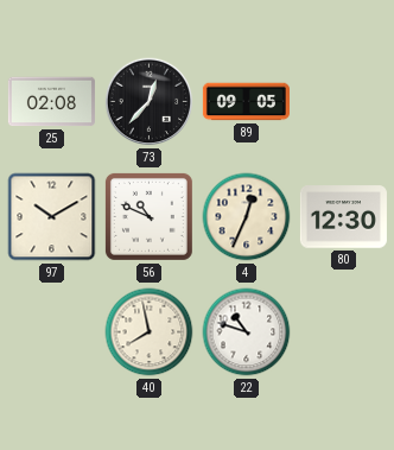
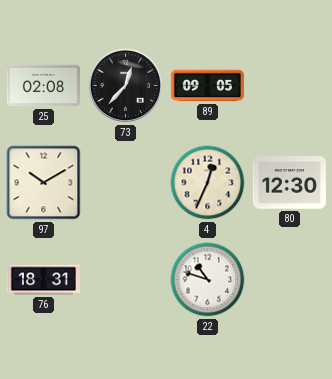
56: 10:49 -> none (148, 216)
76: none -> 18:31 (43, 280)
40: 7:58 -> none (150, 332)
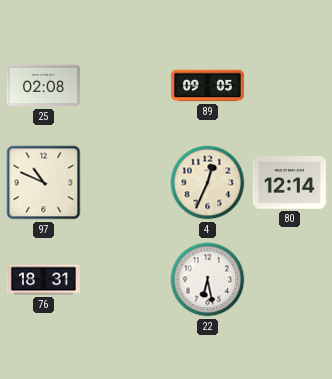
73: 12:37 -> none (126, 86)
97: 10:10 -> 10:49 (44, 183)
80: 12:30 -> 12:14 (289, 183)
22: 10:48 -> 6:28 (208, 280)
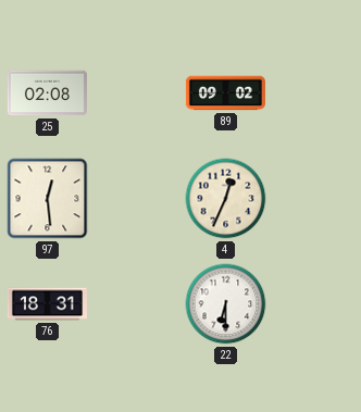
89: 09:05 -> 09:02 (225, 93)
97: 10:49 -> 12:29 (48, 199)
80: 12:14 -> none (289, 183)
22: 6:28 -> 6:30 (226, 304)
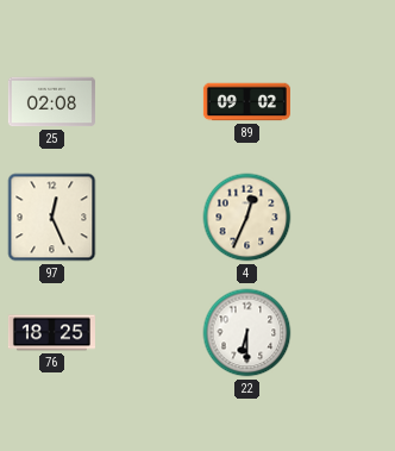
97: 12:29 -> 12:26 (52, 218)
76: 18:31 -> 18:25 (51, 333)
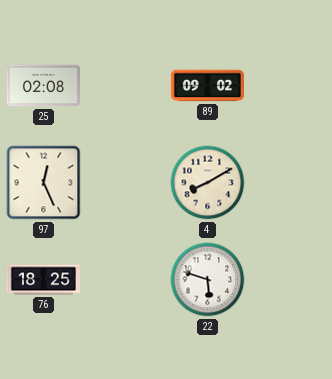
4: 12:34 -> 8:10 (208, 183)
22: 6:30 -> 5:48 (208, 280)
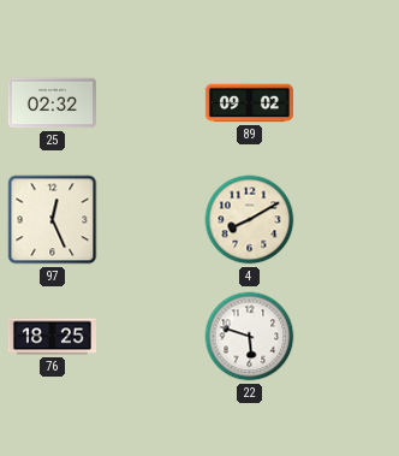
25: 02:08 -> 02:32 (52, 103)
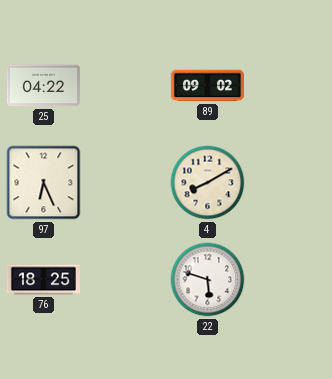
25: 02:32 -> 04:22 (43, 86)
97: 12:26 -> 6:26 (44, 183)
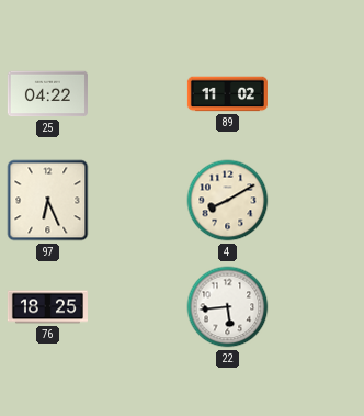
89: 09:02 -> 11:02 (227, 94)
22: 5:48 -> 5:44 (228, 307)
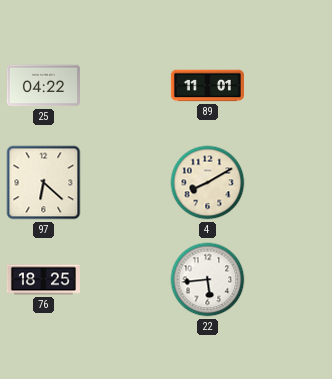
89: 11:02 -> 11:01 (207, 86)
97: 6:26 -> 6:22 (44, 183)
